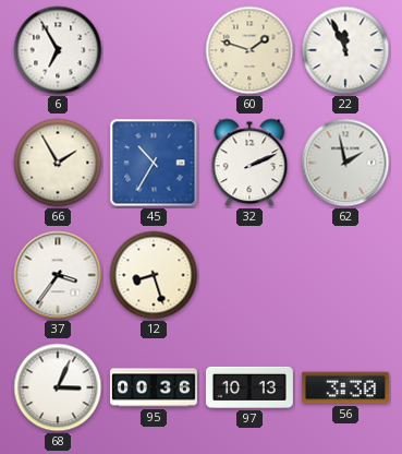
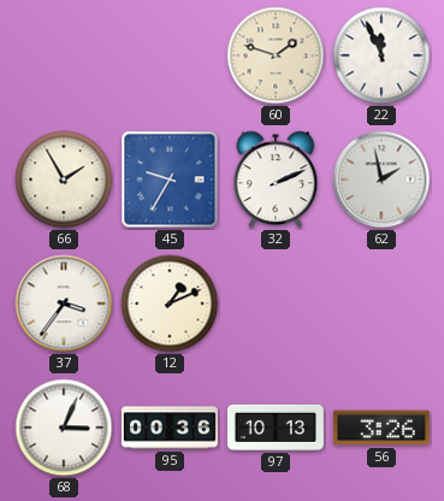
6: 6:55 -> none (58, 50)
45: 10:35 -> 9:35 (170, 179)
12: 8:27 -> 1:11 (170, 303)
56: 3:30 -> 3:26 (381, 428)
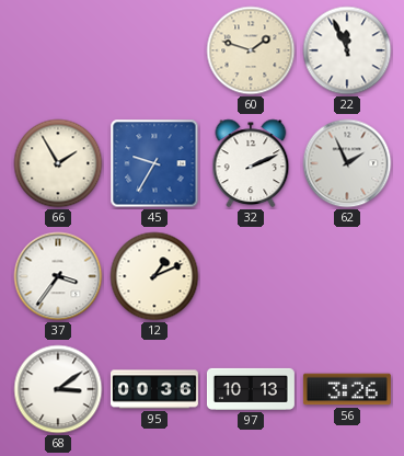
62: 1:58 -> 1:56 (347, 163)
68: 3:04 -> 3:09 (58, 389)
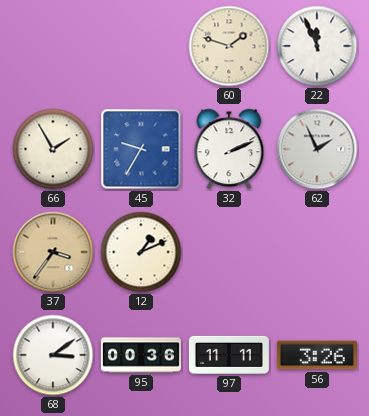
37 dial: white -> champagne (53, 252)
97: 10:13 -> 11:11 (229, 355)
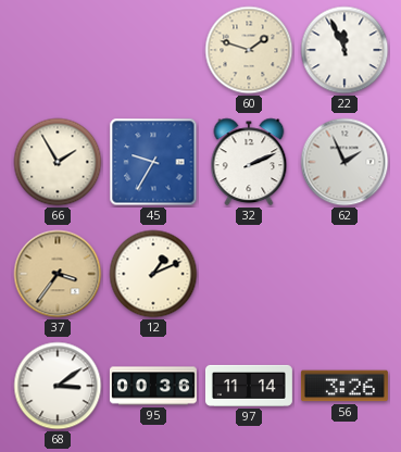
97: 11:11 -> 11:14 (249, 386)
